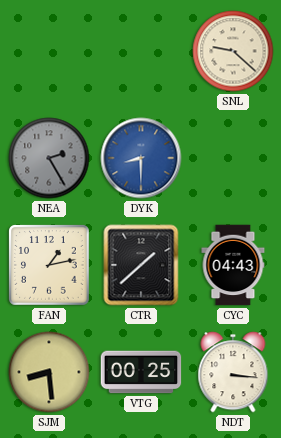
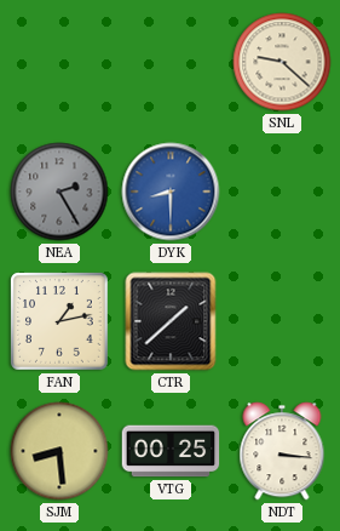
CYC: 04:43 -> none (233, 265)
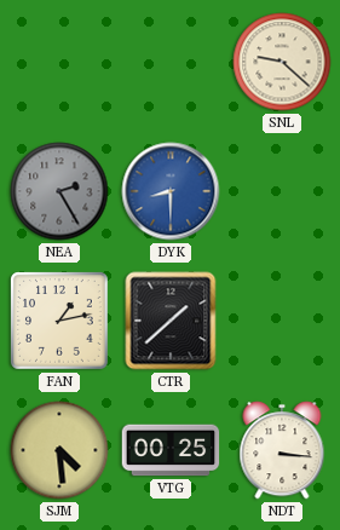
SJM: 8:29 -> 4:29 (59, 450)
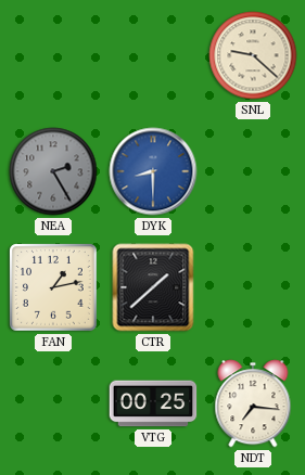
SJM: 4:29 -> none (59, 450)
NDT: 3:16 -> 7:16 (253, 403)
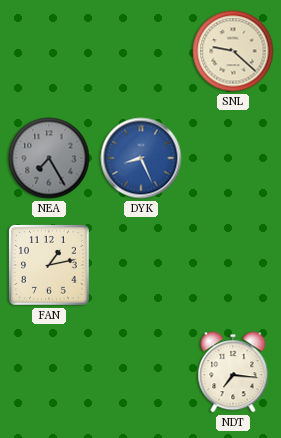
NEA: 2:25 -> 7:25 (49, 158)
DYK: 8:30 -> 8:26 (141, 158)
CTR: 1:38 -> none (153, 287)
VTG: 00:25 -> none (153, 403)
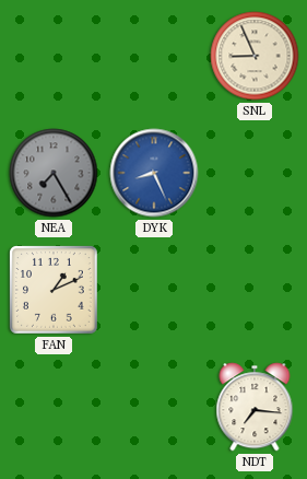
SNL: 9:22 -> 8:56 (255, 56)
FAN: 1:13 -> 1:11 (54, 290)
